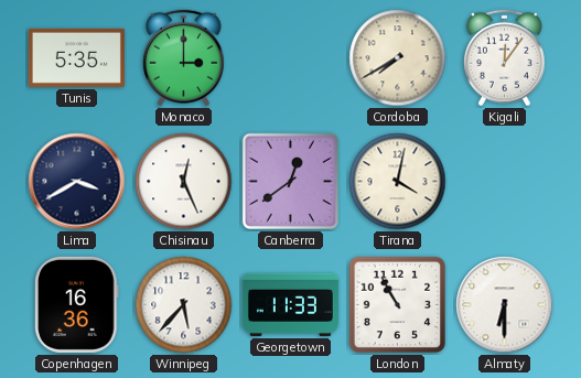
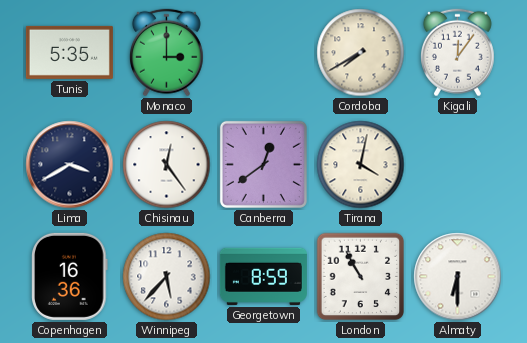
Chisinau: 12:26 -> 12:24 (167, 165)
Georgetown: 11:33 -> 8:59 (263, 276)
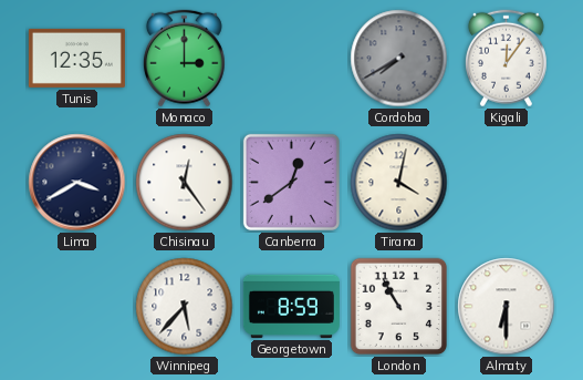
Tunis: 5:35 -> 12:35 (76, 58)
Cordoba dial: cream -> grey (399, 59)
Copenhagen: 16:36 -> none (70, 276)
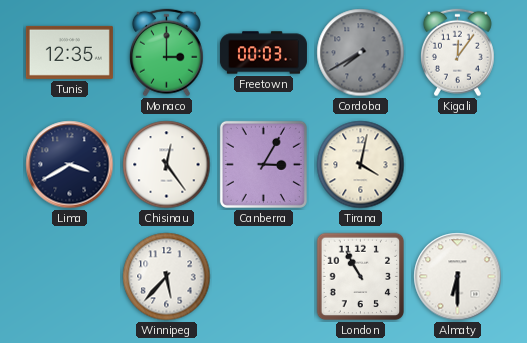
Freetown: none -> 00:03 (263, 53)
Canberra: 12:39 -> 3:05 (263, 164)
Georgetown: 8:59 -> none (291, 306)
